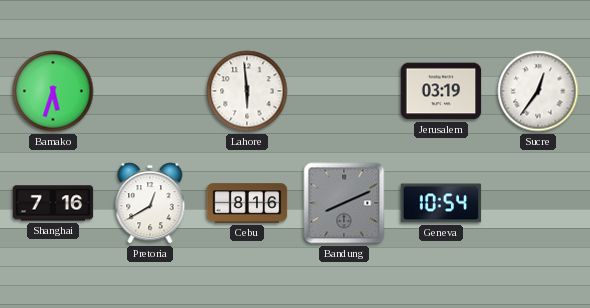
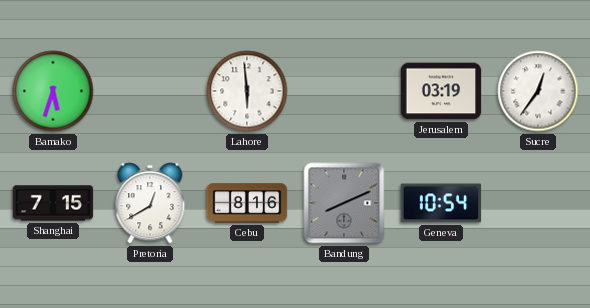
Shanghai: 7:16 -> 7:15 (53, 203)
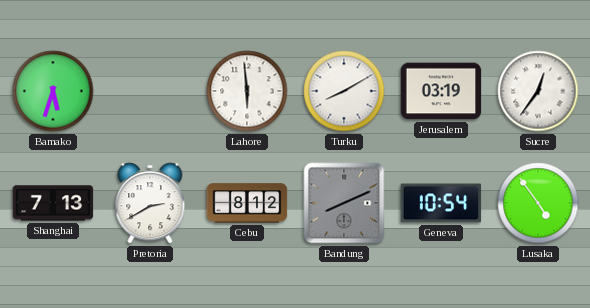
Turku: none -> 8:10 (344, 91)
Shanghai: 7:15 -> 7:13 (53, 203)
Pretoria: 12:40 -> 2:40 (150, 203)
Cebu: 8:16 -> 8:12 (247, 203)
Lusaka: none -> 4:54 (538, 203)
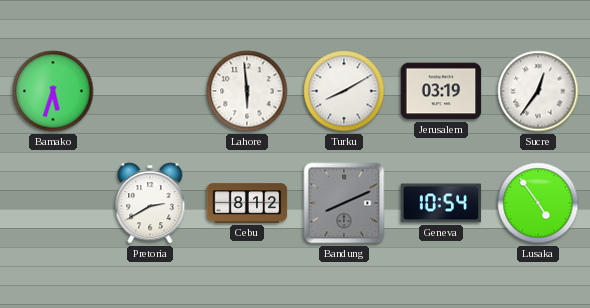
Shanghai: 7:13 -> none (53, 203)
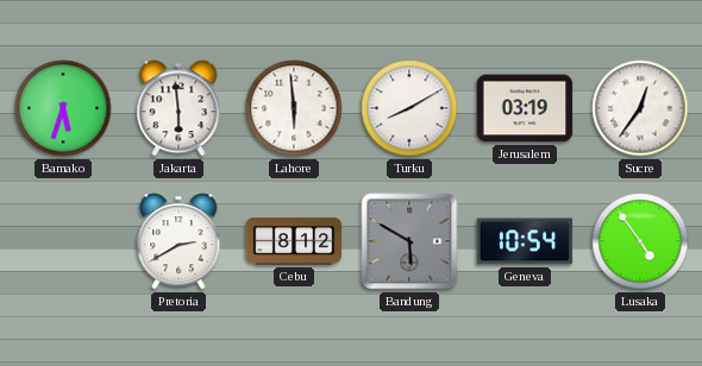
Jakarta: none -> 5:59 (178, 108)
Bandung: 8:11 -> 5:50 (409, 241)
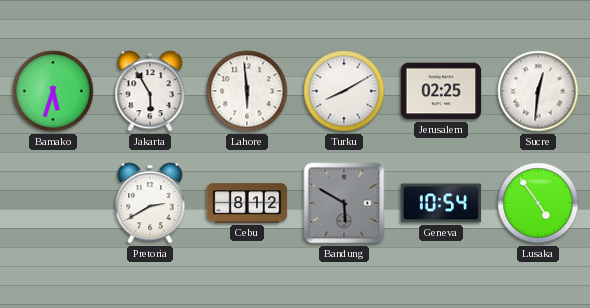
Jakarta: 5:59 -> 5:55 (150, 91)
Jerusalem: 03:19 -> 02:25 (441, 91)
Sucre: 12:36 -> 12:31 (538, 91)
